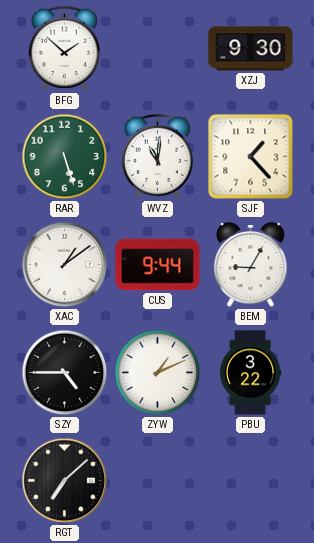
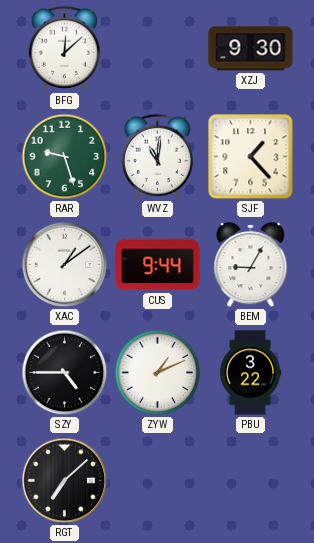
BFG: 1:52 -> 12:08 (64, 48)
RAR: 5:27 -> 9:27 (65, 157)
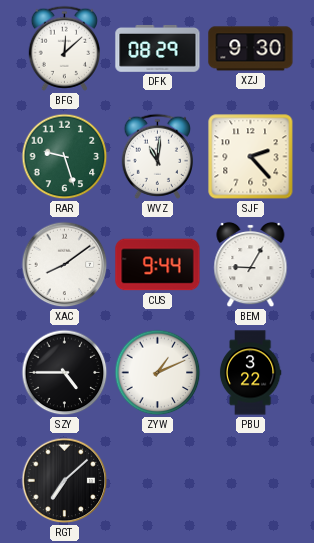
DFK: none -> 08:29 (158, 48)
SJF: 1:23 -> 2:23 (251, 157)
XAC: 1:09 -> 8:09 (65, 265)
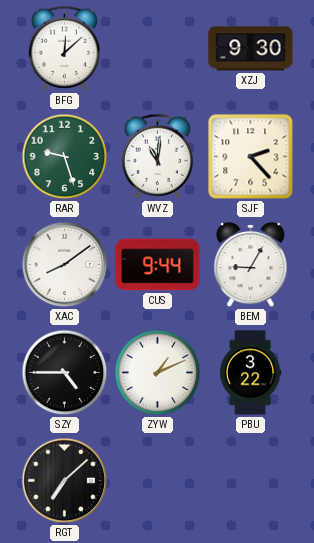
DFK: 08:29 -> none (158, 48)
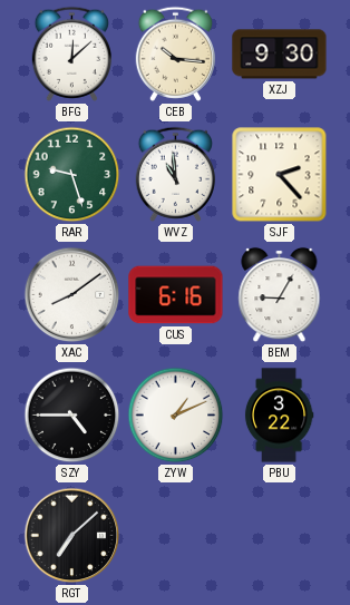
CEB: none -> 10:16 (175, 53)
WVZ: 11:01 -> 10:59 (175, 174)
CUS: 9:44 -> 6:16 (176, 295)
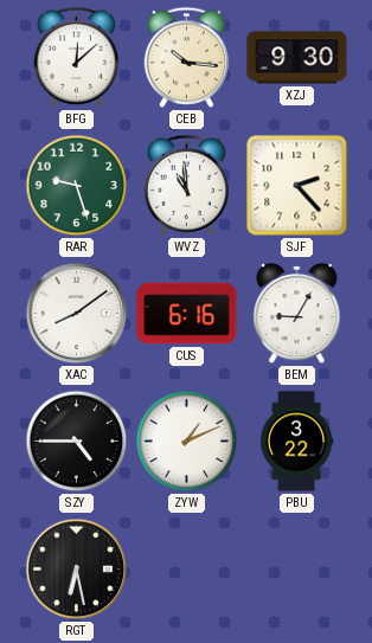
RGT: 7:08 -> 6:28 (77, 570)
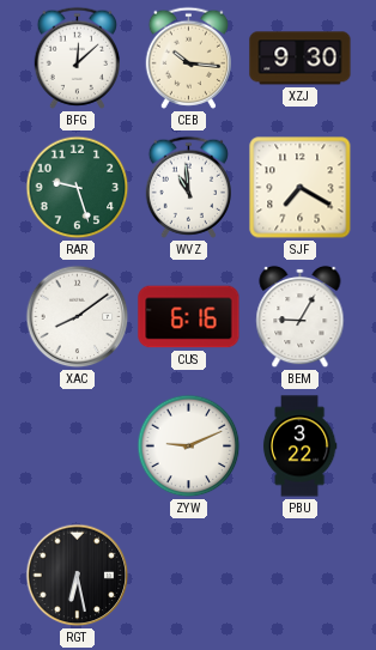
SJF: 2:23 -> 7:20 (301, 188)
SZY: 4:45 -> none (77, 442)
ZYW: 1:11 -> 9:11 (189, 447)
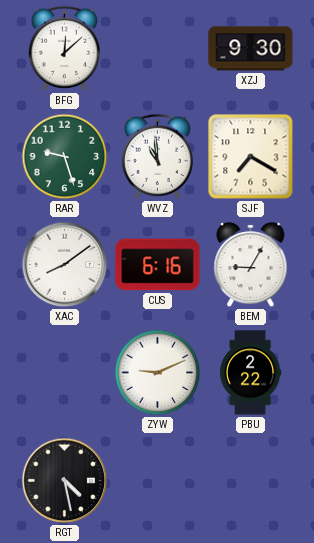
CEB: 10:16 -> none (188, 57)
PBU: 3:22 -> 2:22 (250, 373)
RGT: 6:28 -> 4:28 (65, 481)
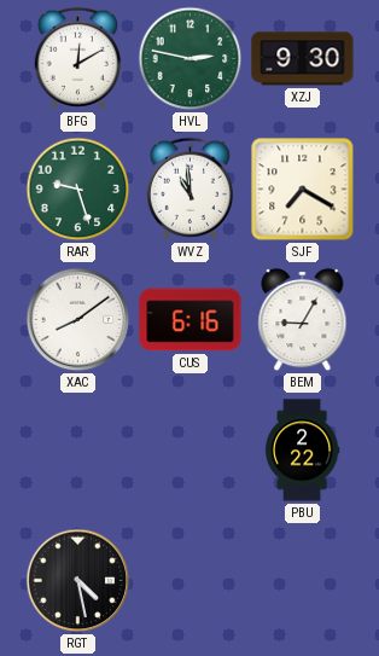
BFG: 12:08 -> 12:10 (77, 58)
HVL: none -> 2:47 (191, 59)
ZYW: 9:11 -> none (158, 373)
